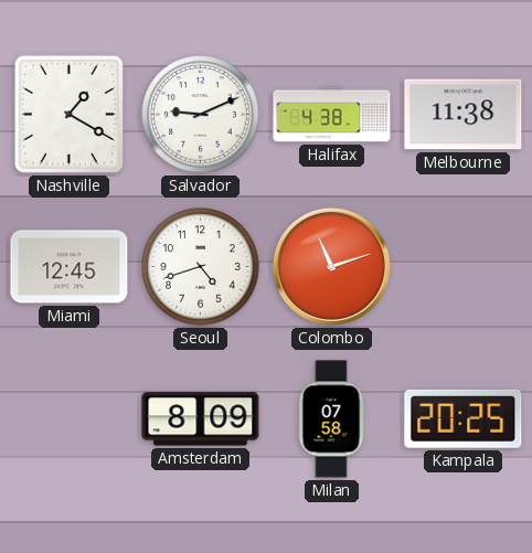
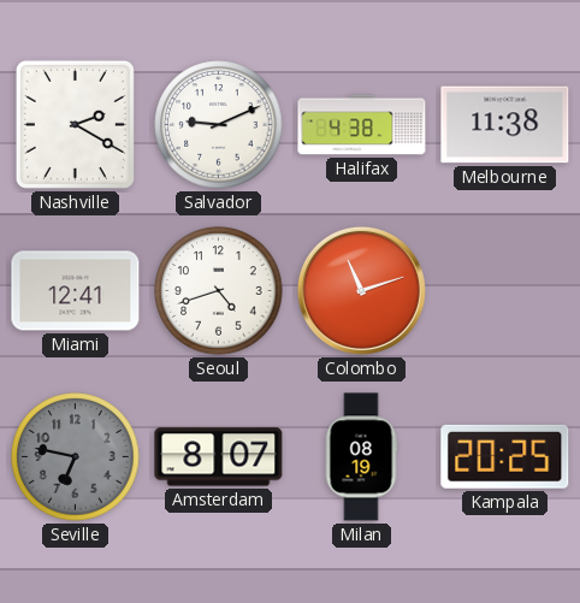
Nashville: 1:20 -> 2:20 (75, 124)
Miami: 12:45 -> 12:41 (76, 291)
Seville: none -> 6:47 (76, 457)
Amsterdam: 8:09 -> 8:07 (219, 457)
Milan: 07:58 -> 08:19 (361, 457)
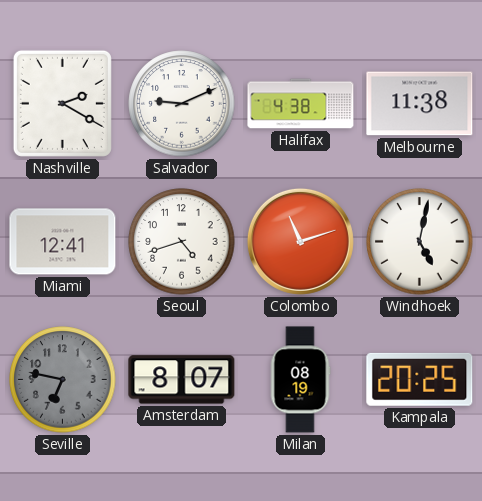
Windhoek: none -> 5:02 (420, 242)
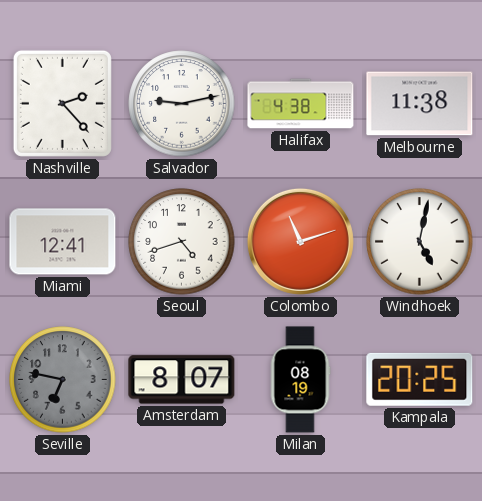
Nashville: 2:20 -> 2:23 (62, 103)
Salvador: 9:11 -> 9:13 (182, 104)
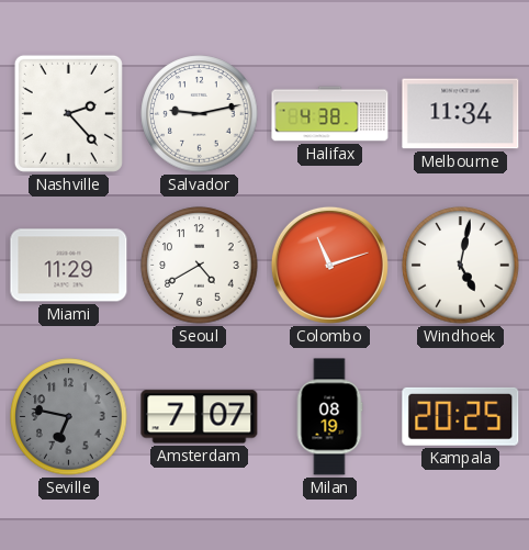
Melbourne: 11:38 -> 11:34 (461, 114)
Miami: 12:41 -> 11:29 (69, 266)
Seoul: 4:42 -> 4:40 (200, 266)
Amsterdam: 8:07 -> 7:07 (200, 417)
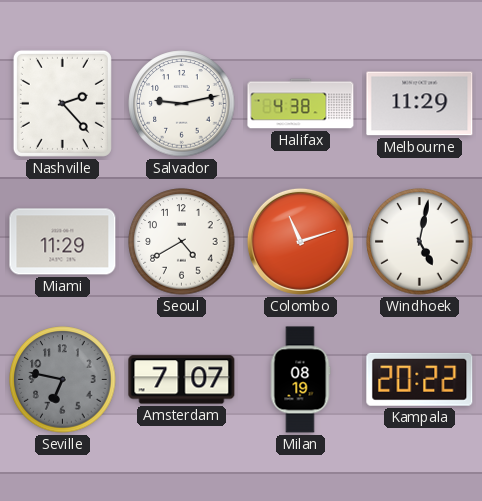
Melbourne: 11:34 -> 11:29 (420, 104)
Kampala: 20:25 -> 20:22 (420, 379)
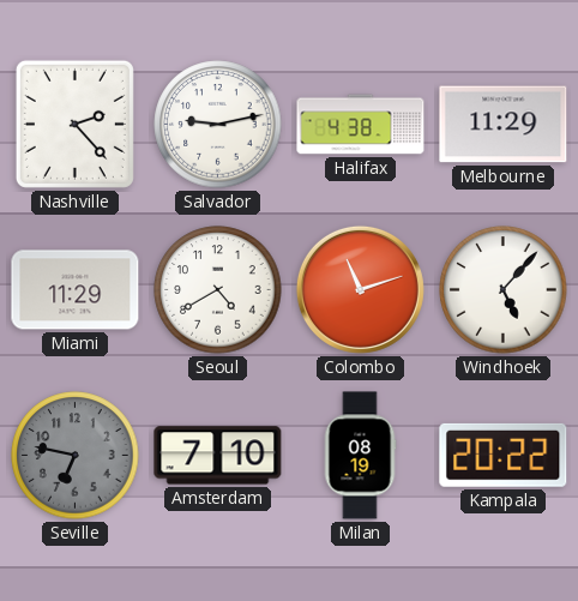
Windhoek: 5:02 -> 5:07 (504, 290)
Amsterdam: 7:07 -> 7:10 (218, 456)
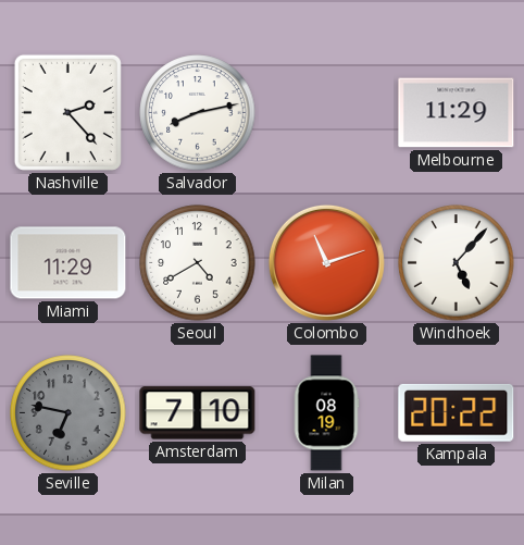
Salvador: 9:13 -> 8:13 (198, 113)
Halifax: 4:38 -> none (361, 125)
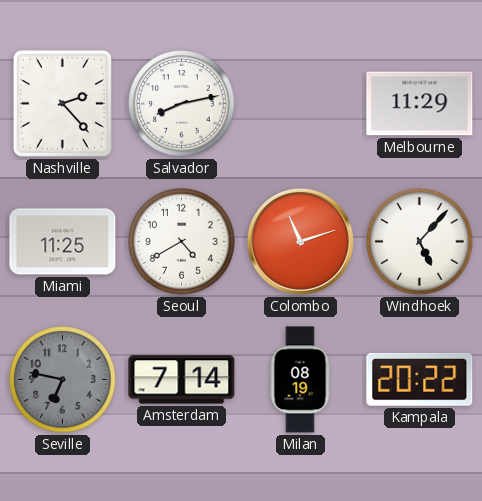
Miami: 11:29 -> 11:25 (63, 242)
Amsterdam: 7:10 -> 7:14 (182, 380)
